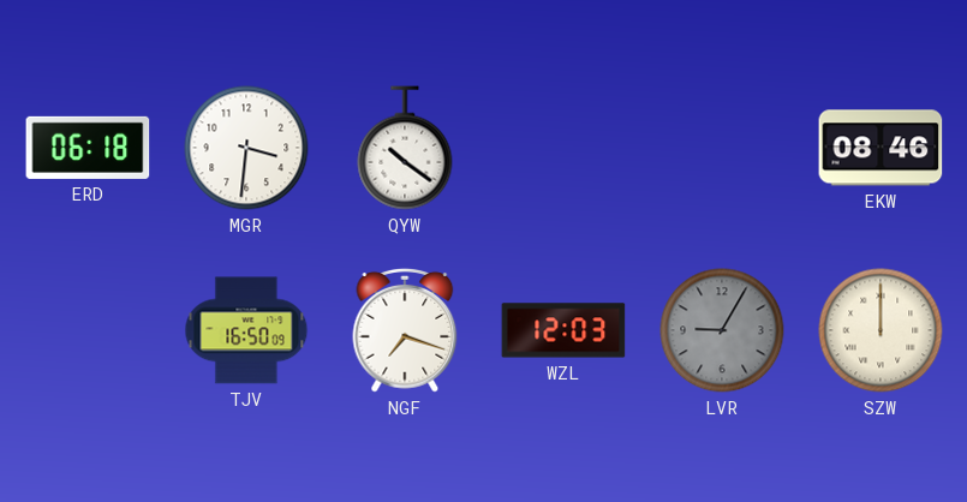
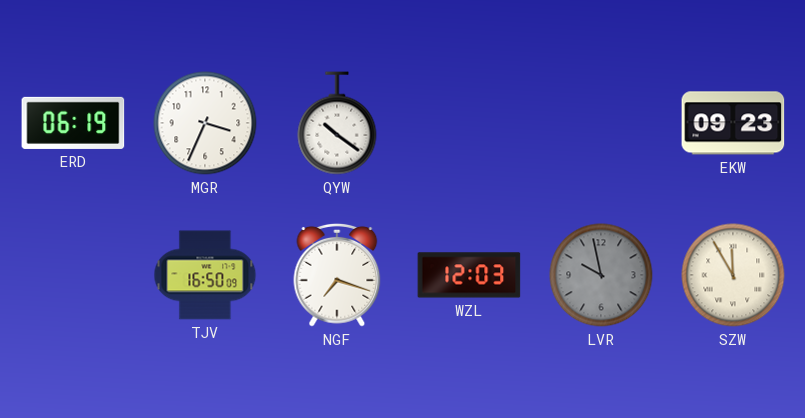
ERD: 06:18 -> 06:19 (73, 123)
MGR: 3:31 -> 3:34 (205, 123)
EKW: 08:46 -> 09:23 (733, 123)
LVR: 9:05 -> 9:58 (601, 275)
SZW: 12:00 -> 11:55 (733, 275)
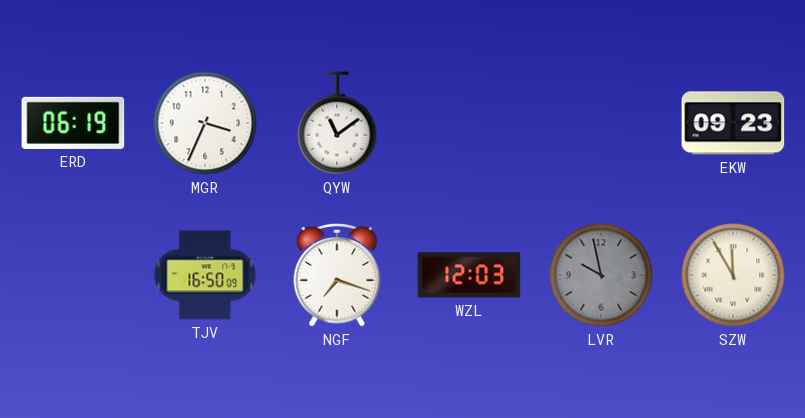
QYW: 10:21 -> 11:09 (337, 123)
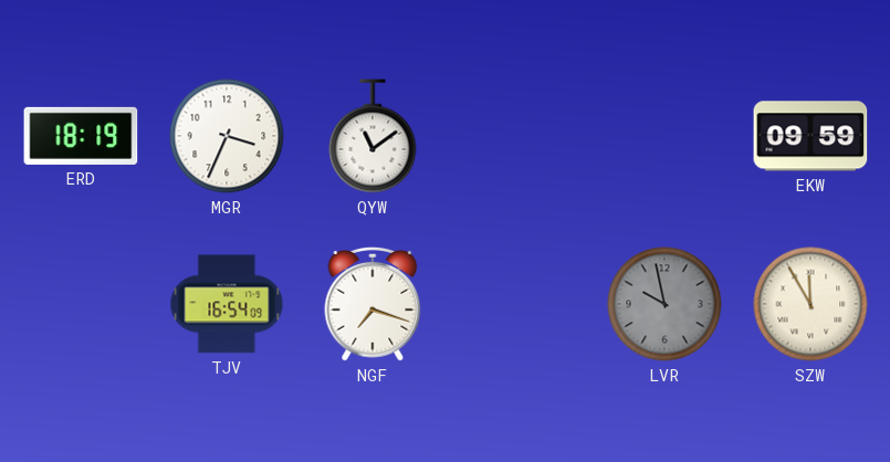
ERD: 06:19 -> 18:19 (81, 136)
EKW: 09:23 -> 09:59 (810, 136)
TJV: 16:50 -> 16:54 (227, 304)
WZL: 12:03 -> none (469, 275)
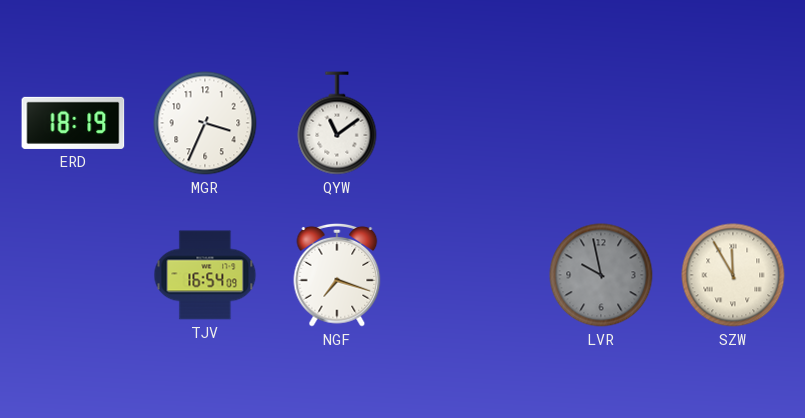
EKW: 09:59 -> none (810, 136)
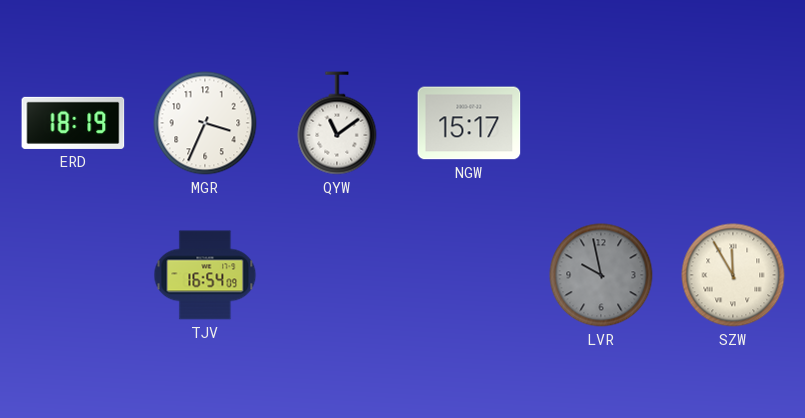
NGW: none -> 15:17 (469, 123)
NGF: 7:18 -> none (337, 275)
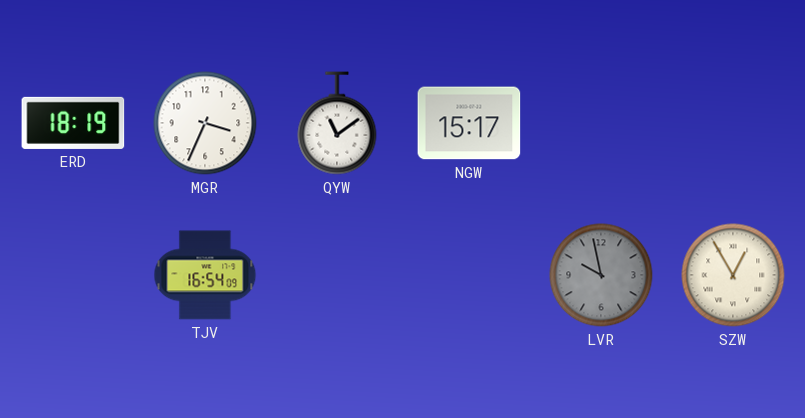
SZW: 11:55 -> 12:55 (733, 275)
